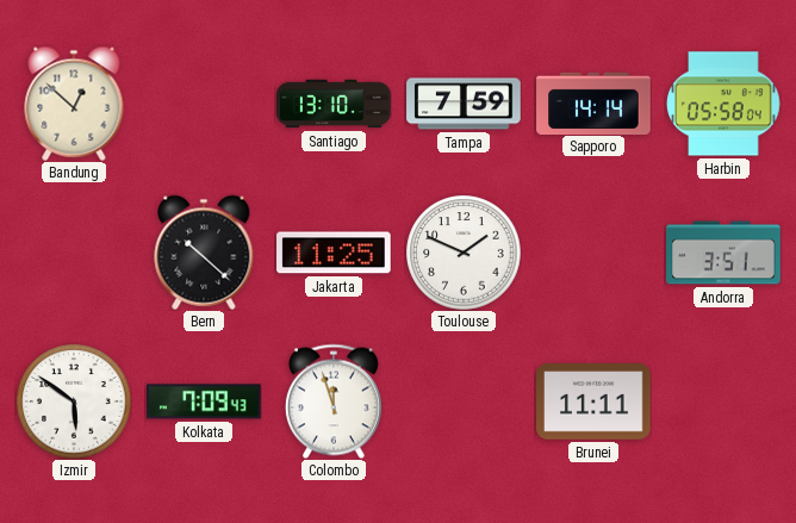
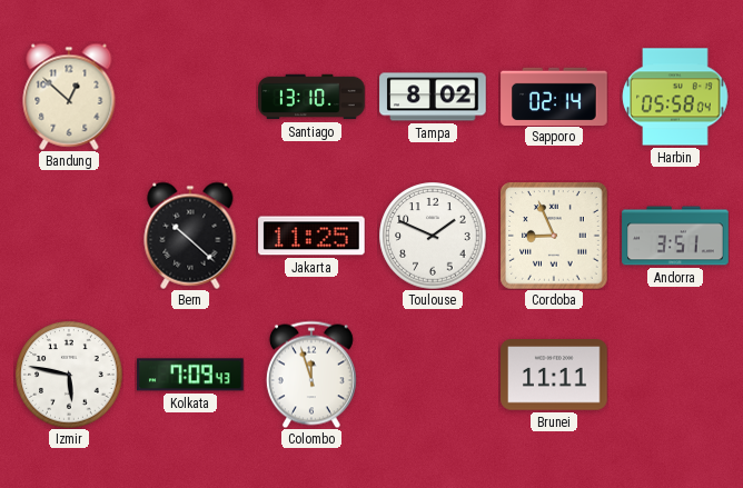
Tampa: 7:59 -> 8:02 (433, 97)
Sapporo: 14:14 -> 02:14 (554, 96)
Cordoba: none -> 8:56 (554, 236)
Izmir: 5:51 -> 5:47 (69, 375)
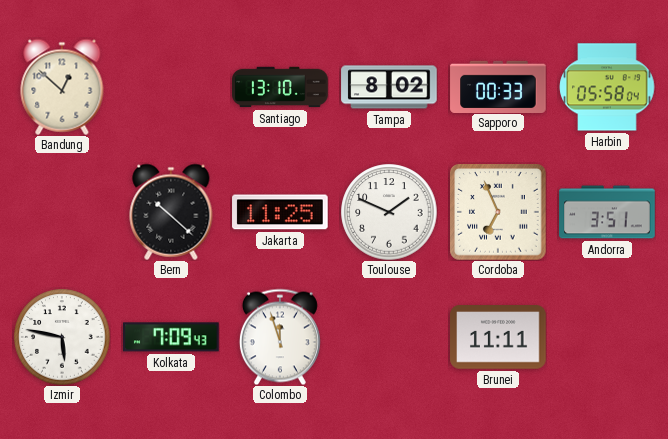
Sapporo: 02:14 -> 00:33 (498, 86)
Cordoba: 8:56 -> 6:56 (498, 212)
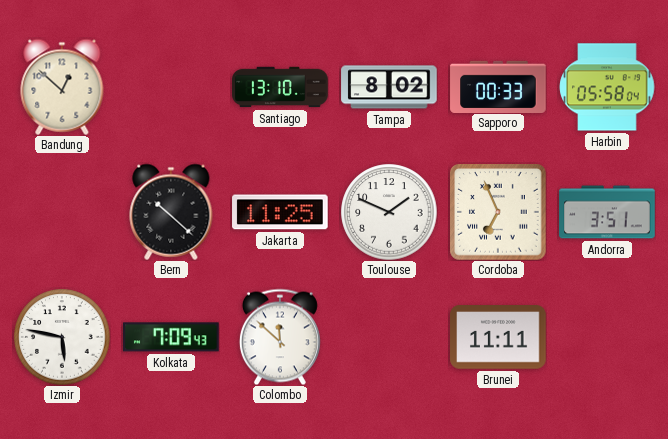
Colombo: 11:57 -> 11:52 (280, 337)
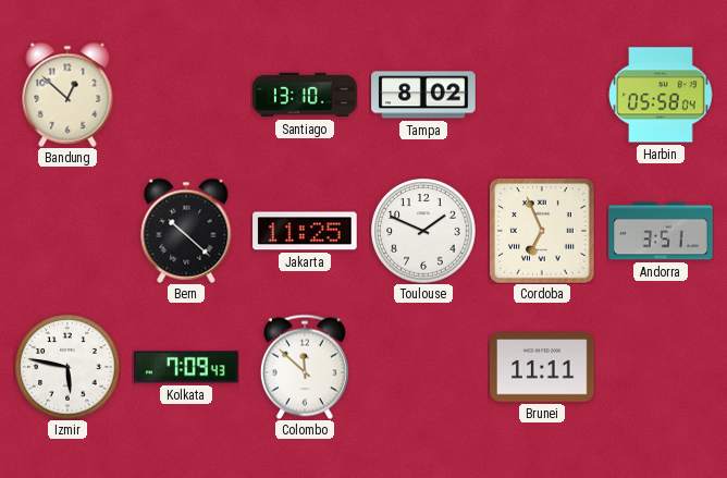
Sapporo: 00:33 -> none (498, 86)
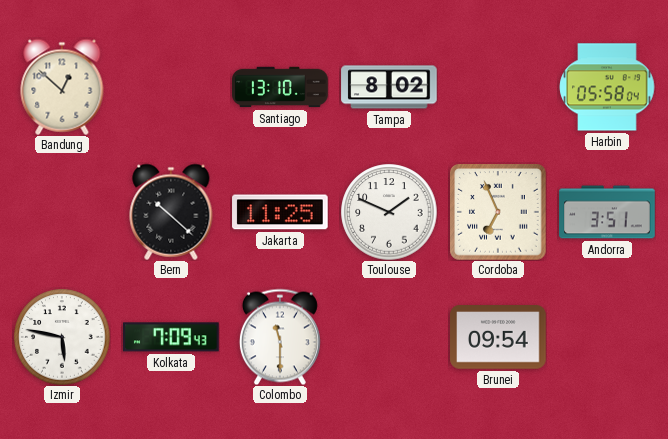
Colombo: 11:52 -> 11:30 (280, 337)
Brunei: 11:11 -> 09:54 (498, 337)
